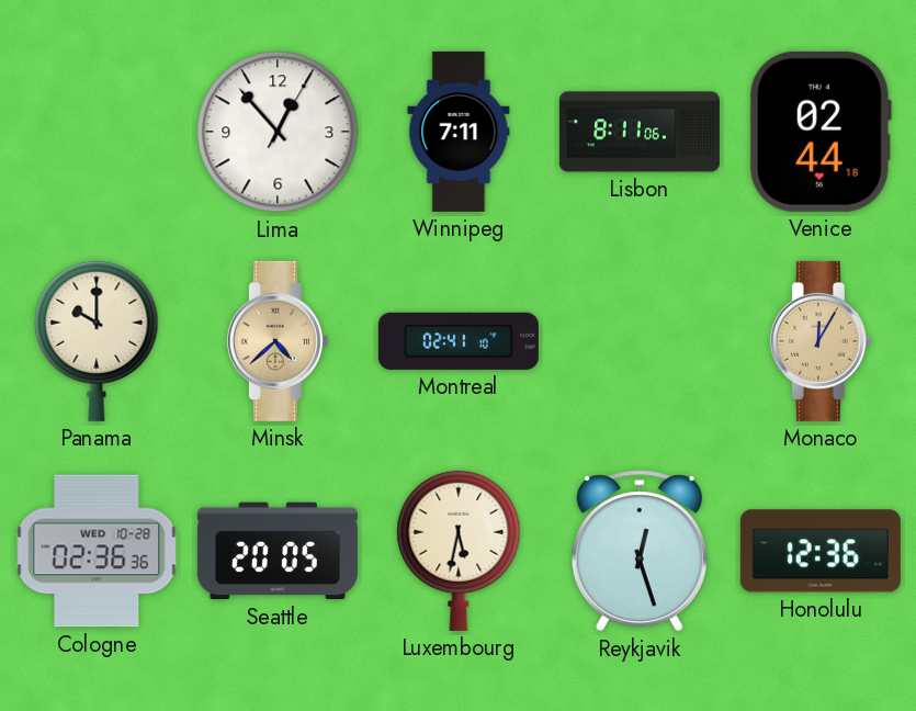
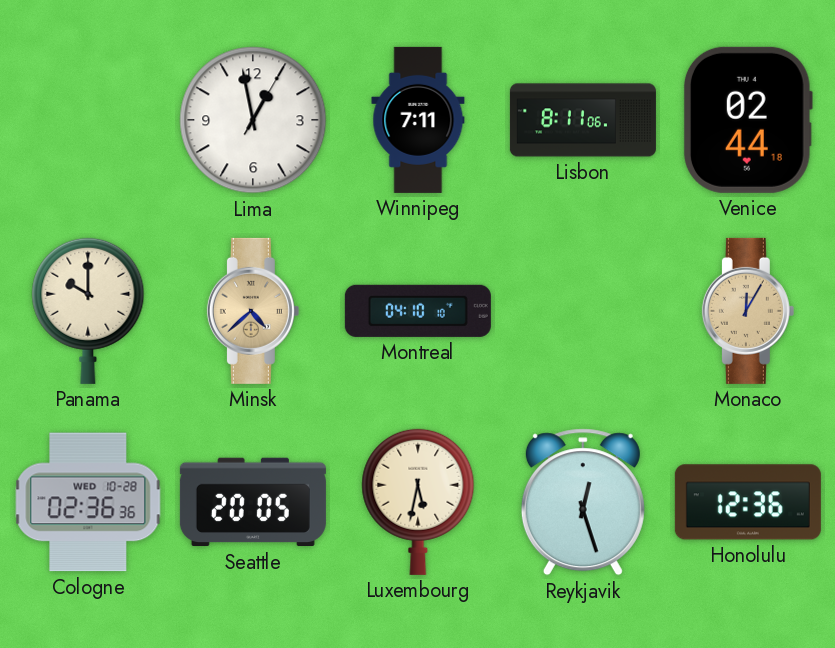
Lima: 12:53 -> 12:58 (253, 120)
Montreal: 02:41 -> 04:10 (418, 311)
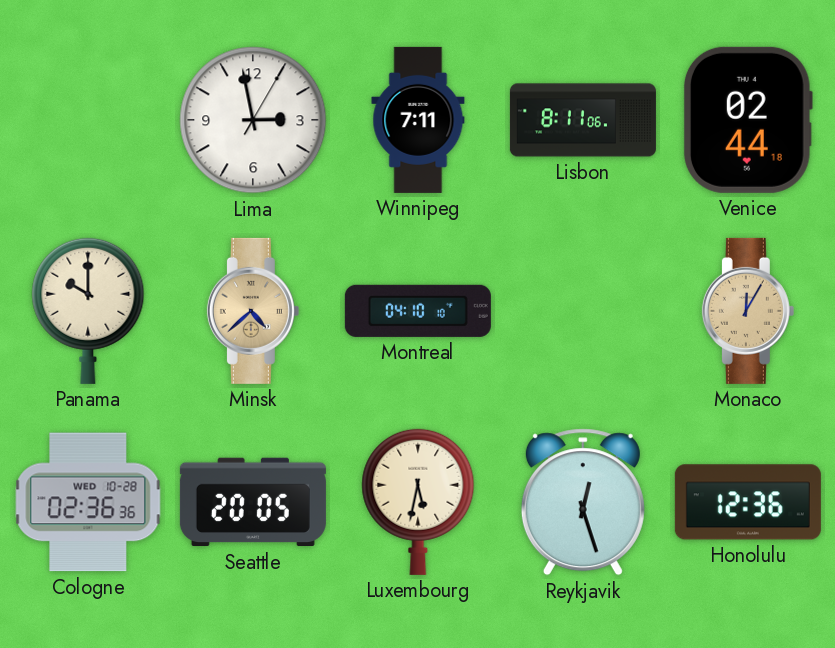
Lima: 12:58 -> 2:58 (253, 120)
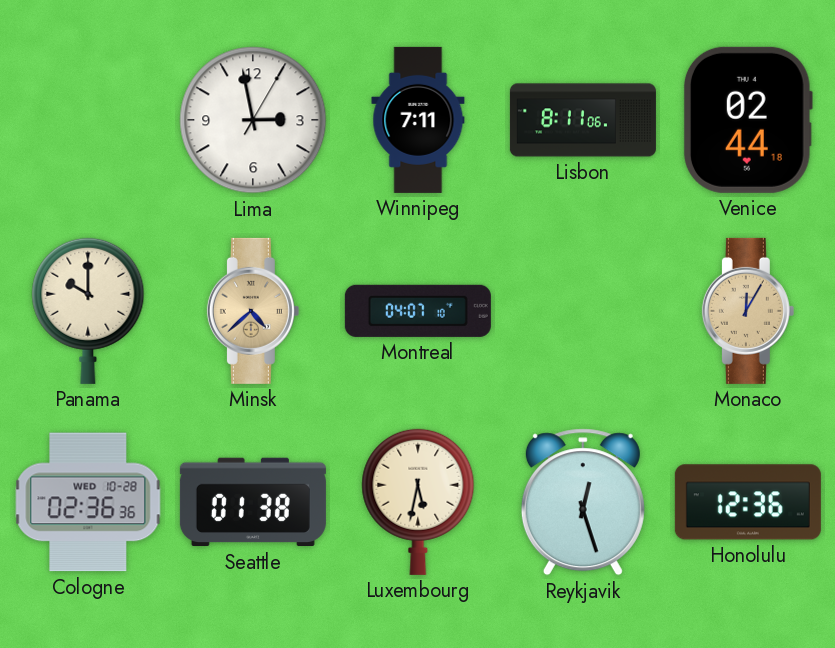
Montreal: 04:10 -> 04:07 (418, 311)
Seattle: 20:05 -> 01:38 (253, 502)
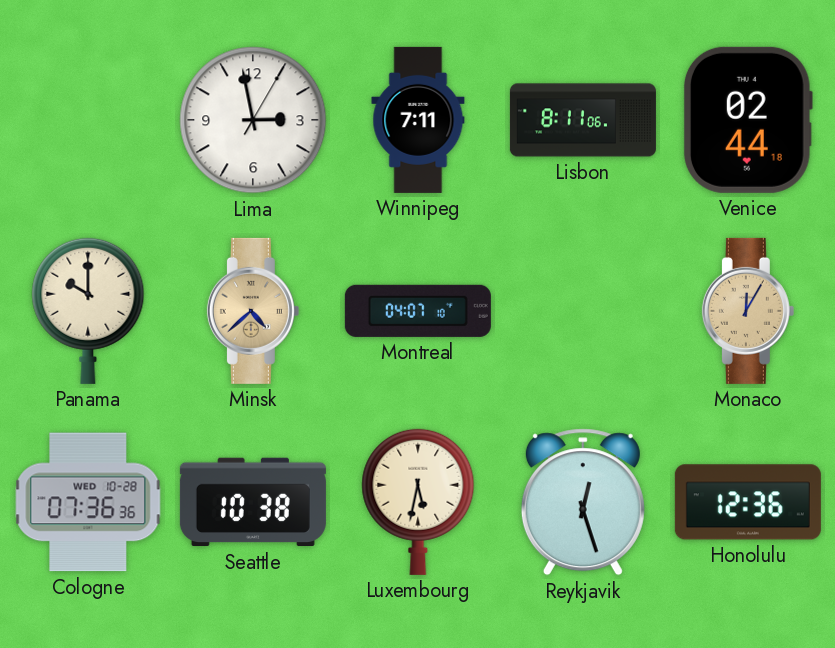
Cologne: 02:36 -> 07:36 (88, 502)
Seattle: 01:38 -> 10:38 (253, 502)
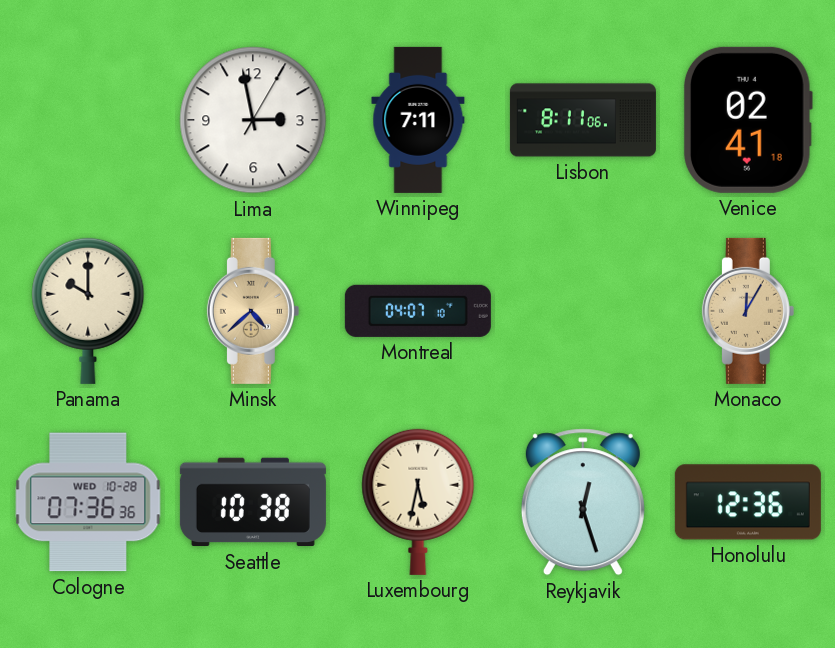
Venice: 02:44 -> 02:41 (748, 120)
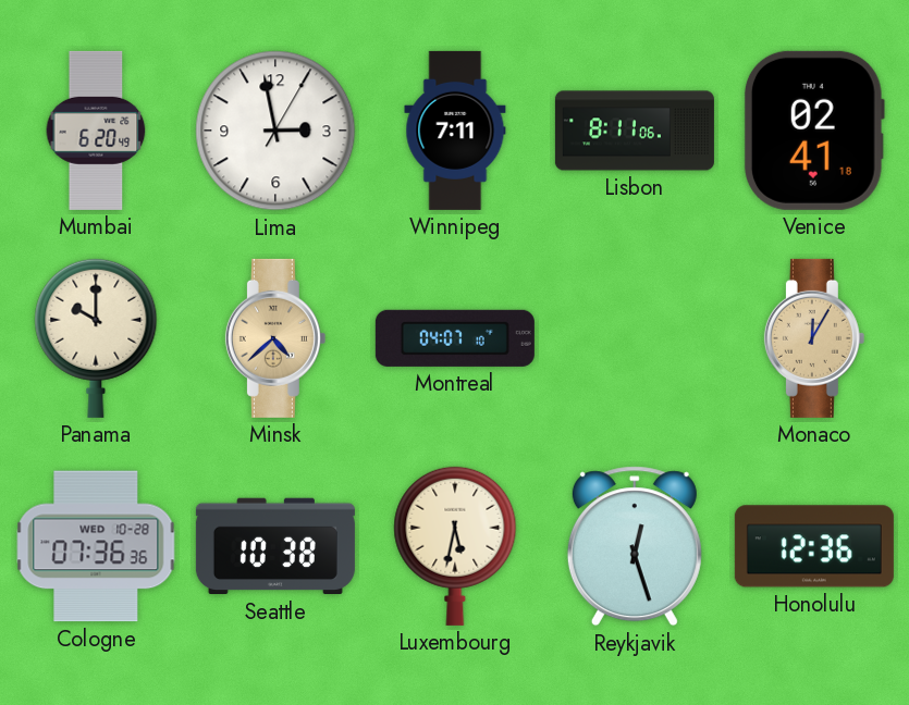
Mumbai: none -> 6:20 (96, 131)
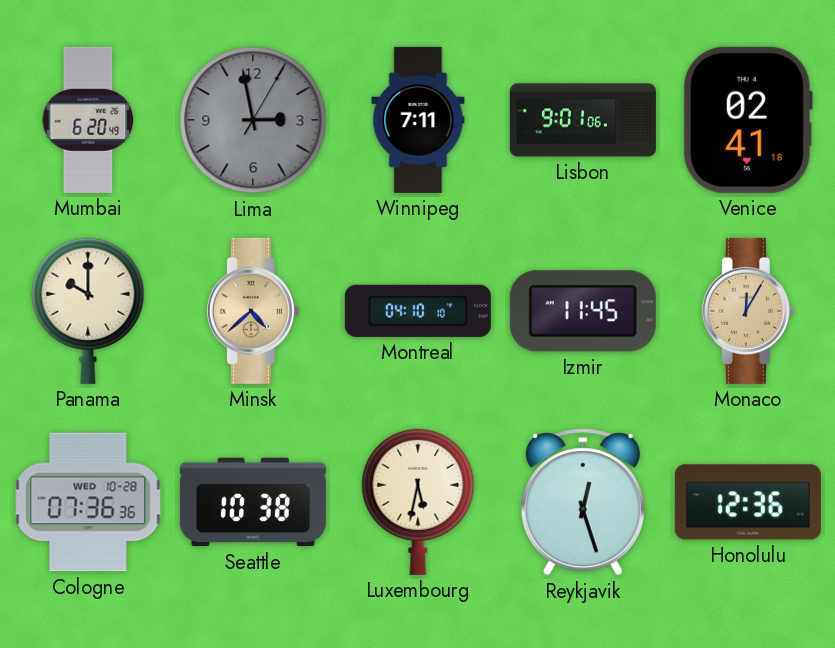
Lima dial: white -> grey (253, 120)
Lisbon: 8:11 -> 9:01 (583, 120)
Montreal: 04:07 -> 04:10 (418, 311)
Izmir: none -> 11:45 (583, 311)
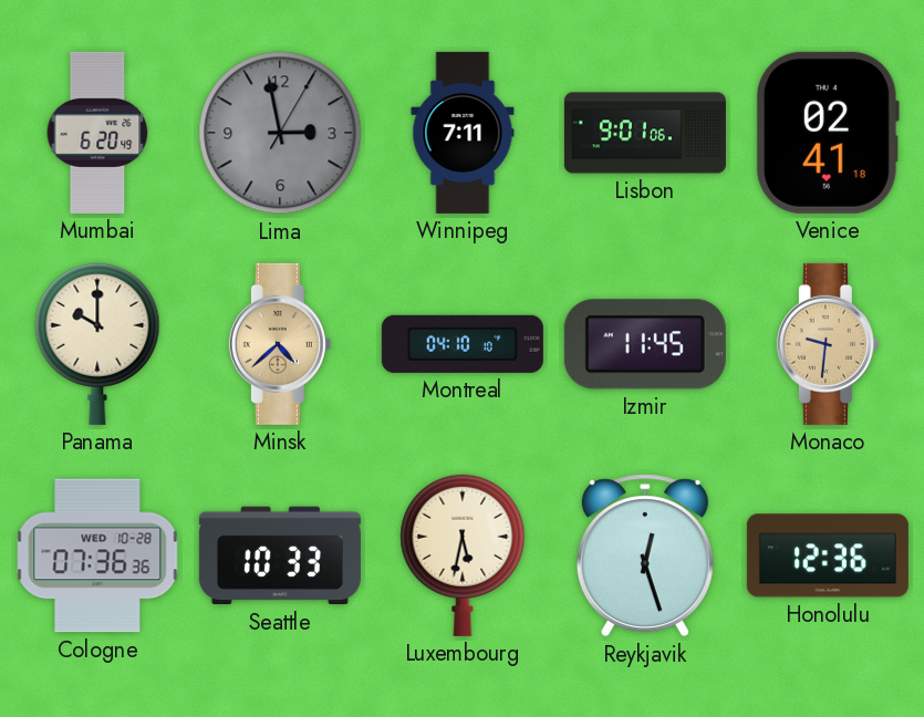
Monaco: 12:05 -> 9:31 (828, 344)
Seattle: 10:38 -> 10:33 (280, 555)
